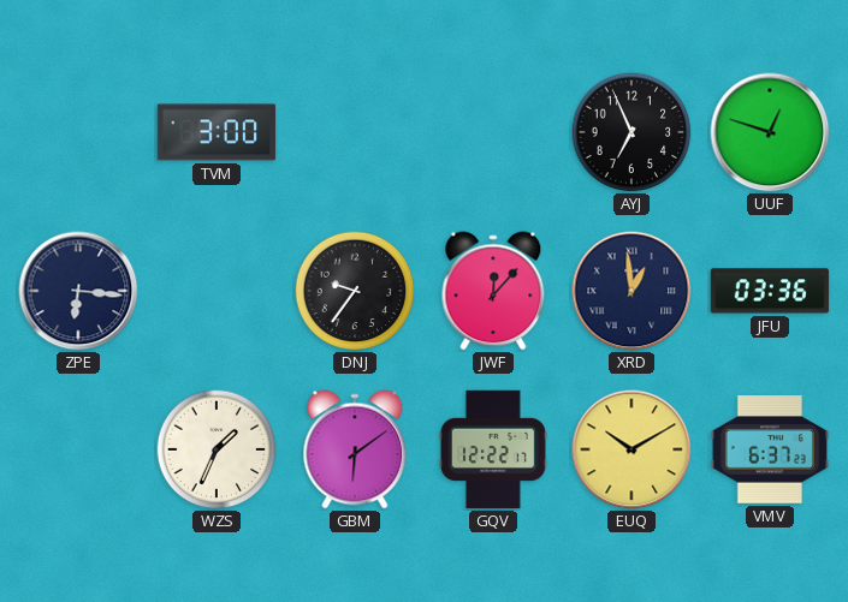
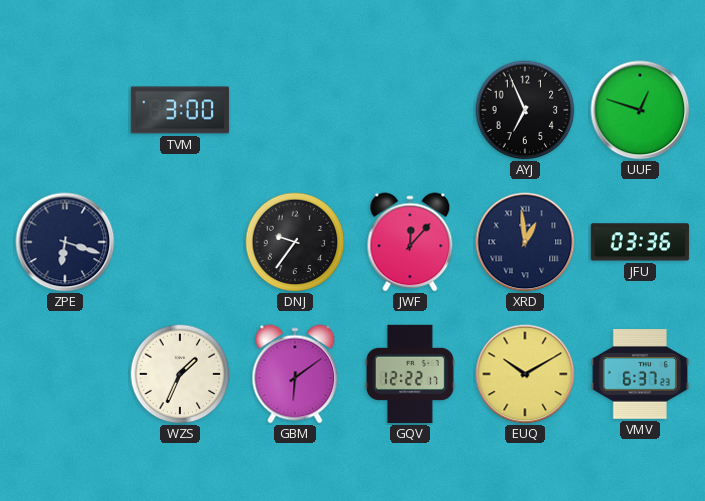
ZPE: 6:16 -> 6:18 (65, 242)
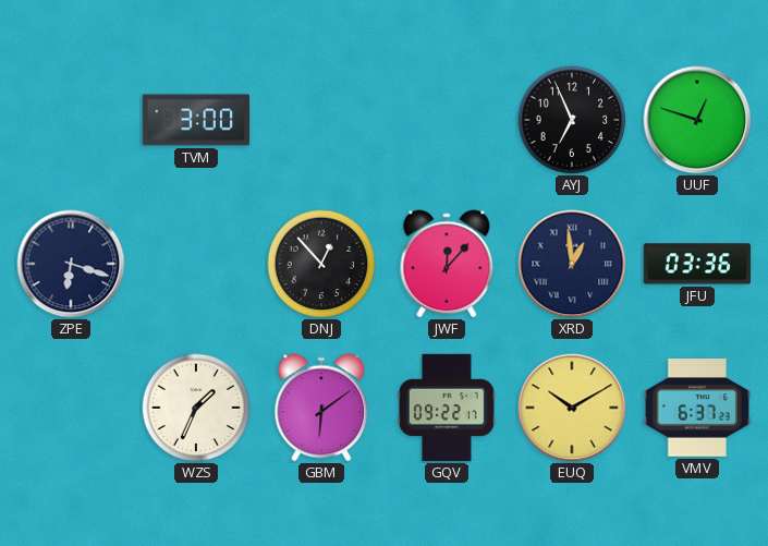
DNJ: 9:36 -> 12:53 (321, 264)
GQV: 12:22 -> 09:22 (447, 408)
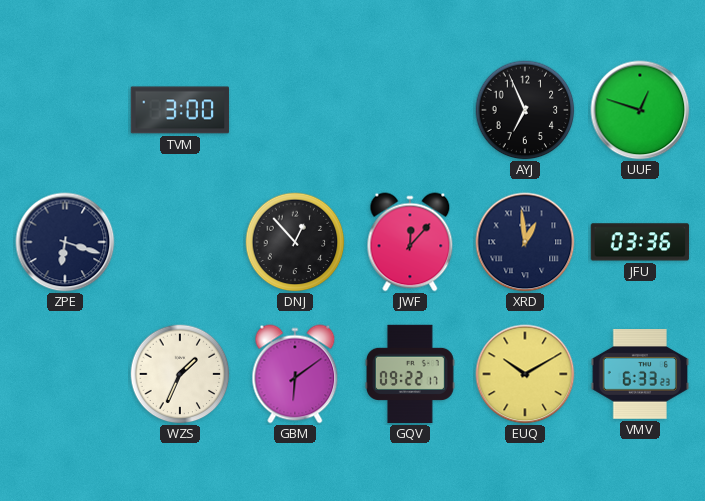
VMV: 6:37 -> 6:33 (640, 374)
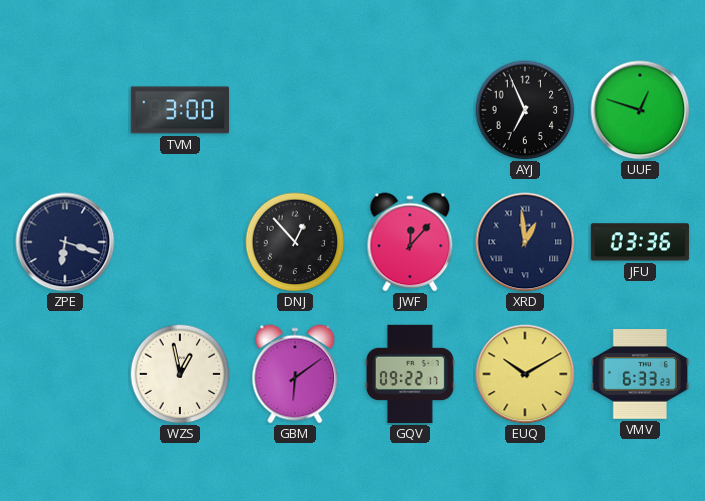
WZS: 1:34 -> 12:58 (180, 374)
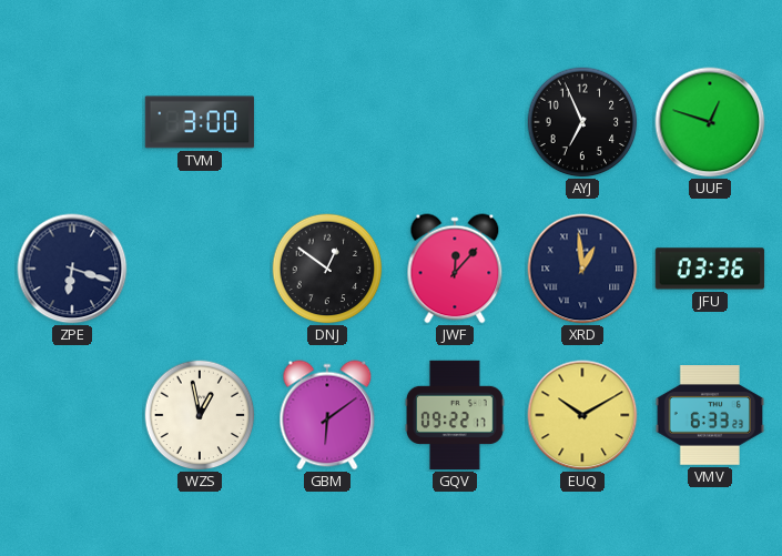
DNJ: 12:53 -> 12:51 (327, 269)
